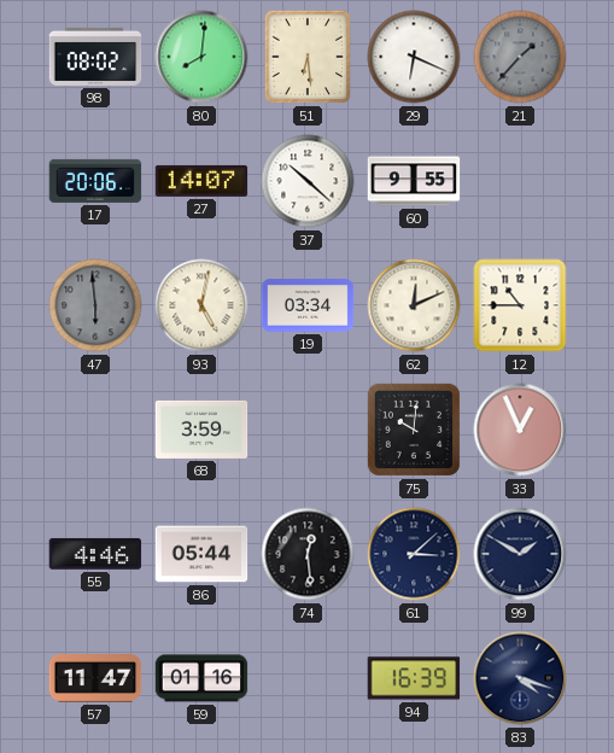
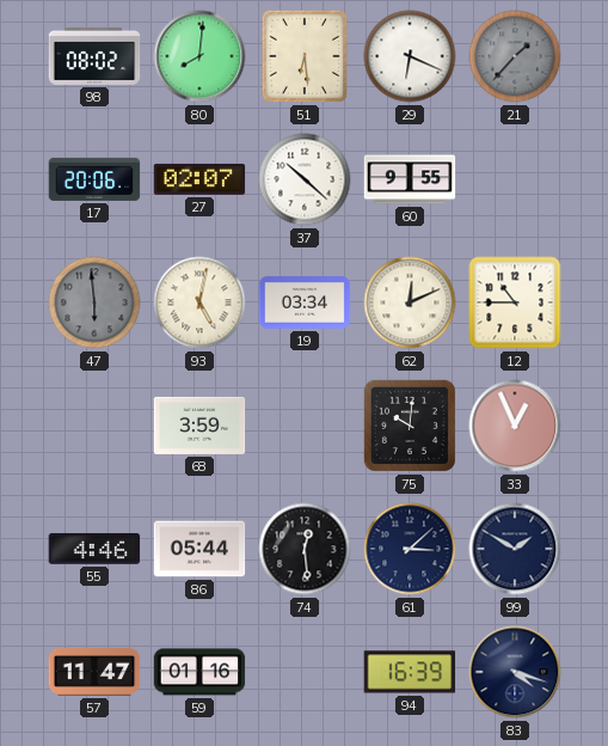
27: 14:07 -> 02:07 (199, 179)
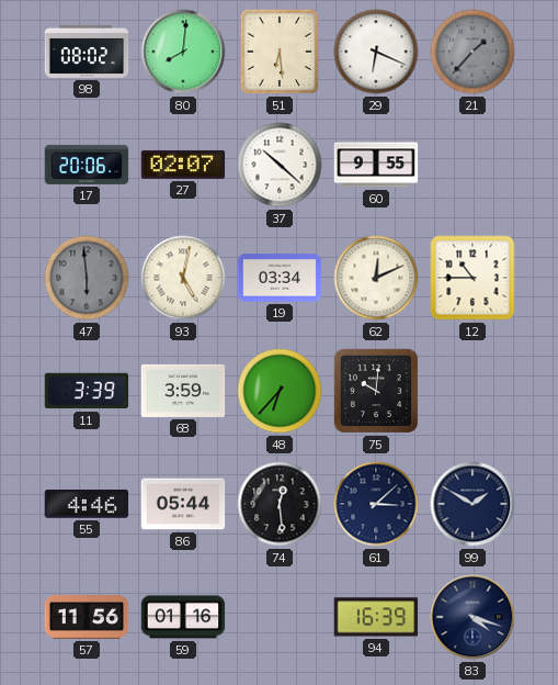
11: none -> 3:39 (87, 391)
48: none -> 6:37 (280, 391)
33: 12:56 -> none (515, 426)
57: 11:47 -> 11:56 (87, 618)
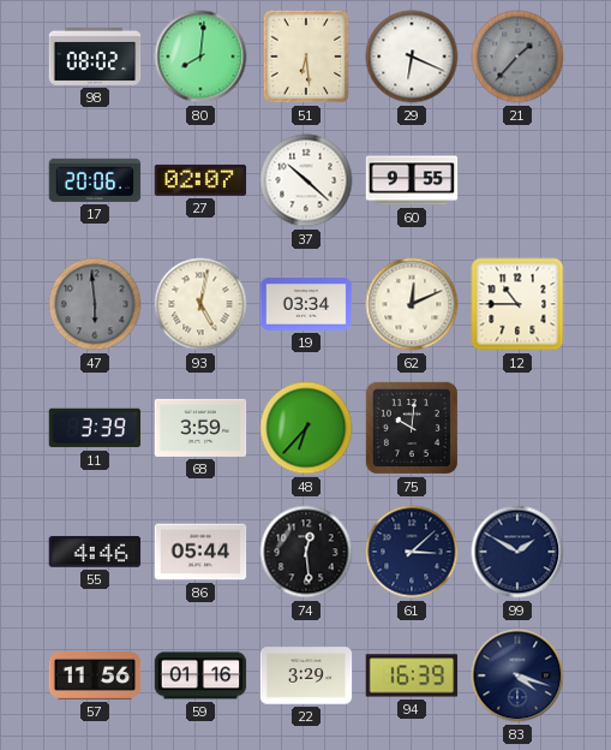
22: none -> 3:29 (306, 675)
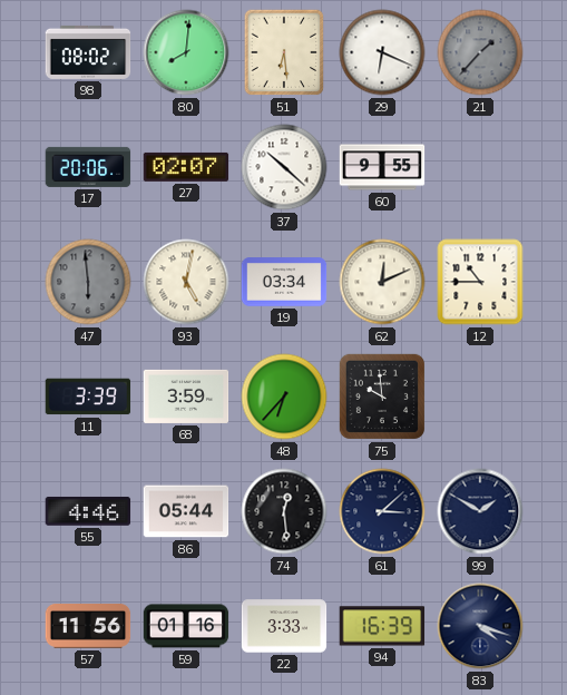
75: 10:01 -> 9:59 (382, 397)
22: 3:29 -> 3:33 (284, 626)
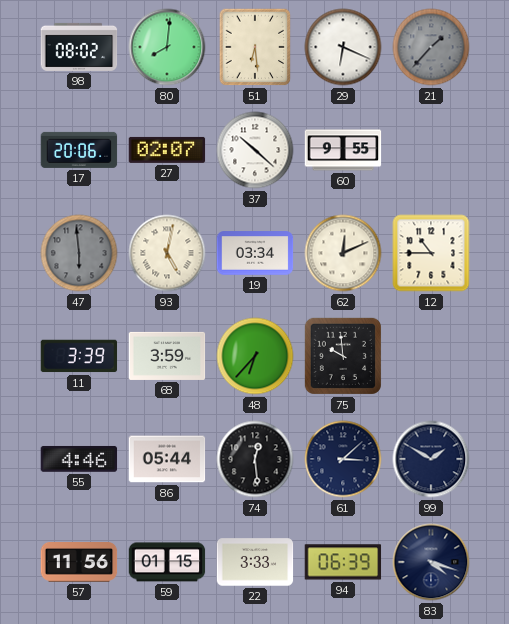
59: 01:16 -> 01:15 (167, 562)
94: 16:39 -> 06:39 (343, 562)
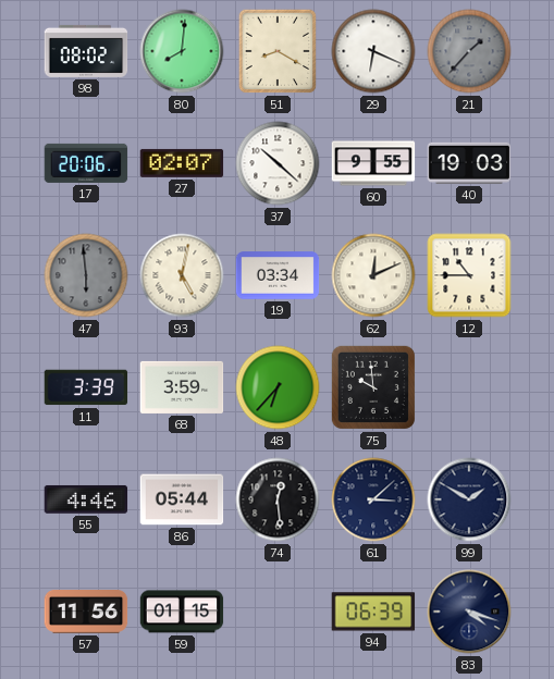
51: 6:29 -> 8:20 (278, 51)
40: none -> 19:03 (469, 163)
22: 3:33 -> none (255, 562)
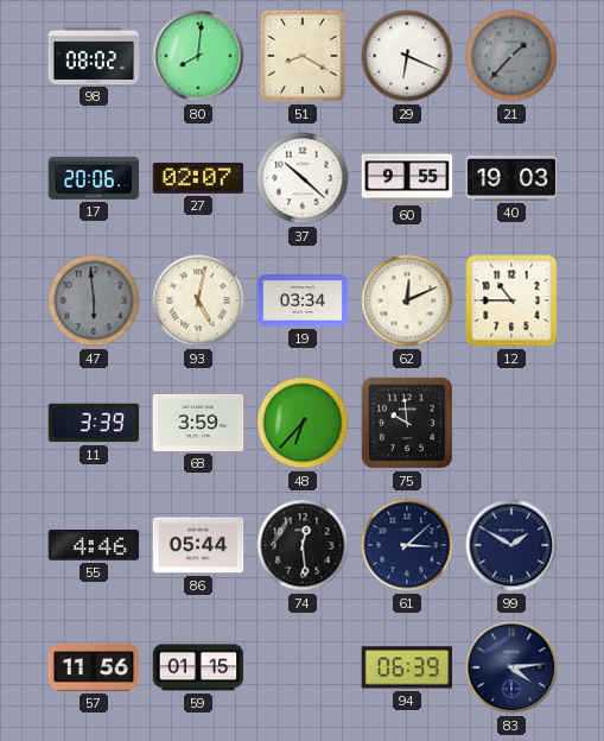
83: 4:18 -> 4:14 (511, 667)
